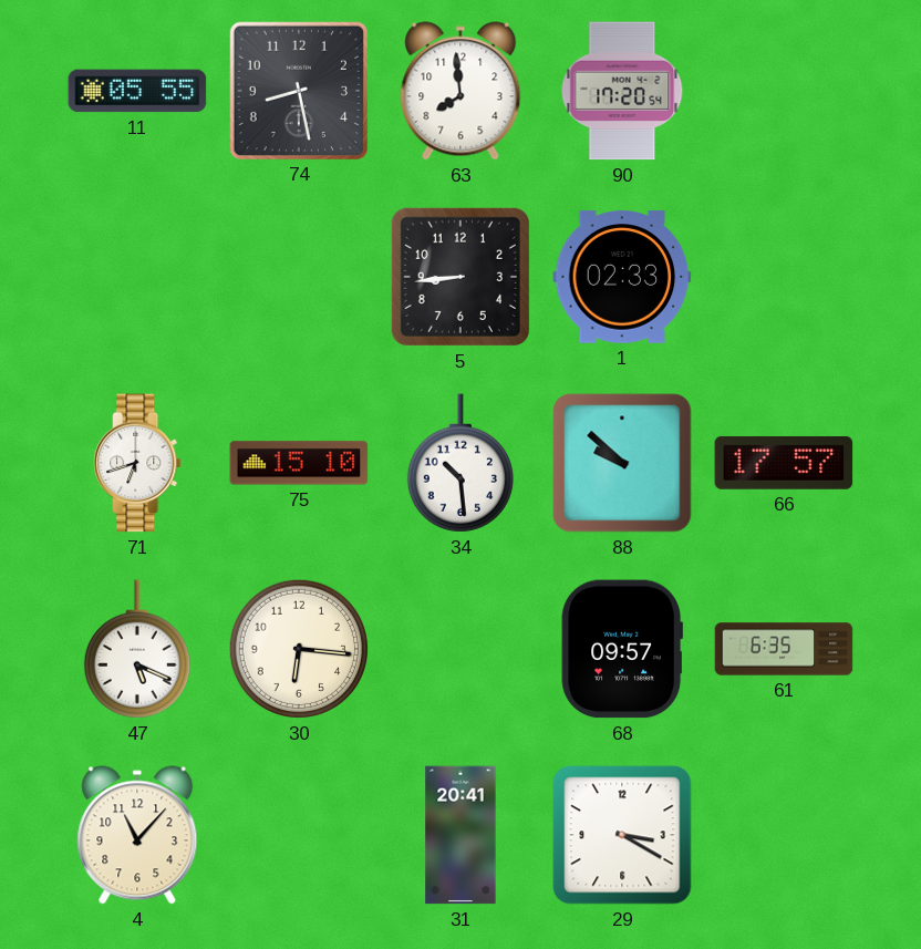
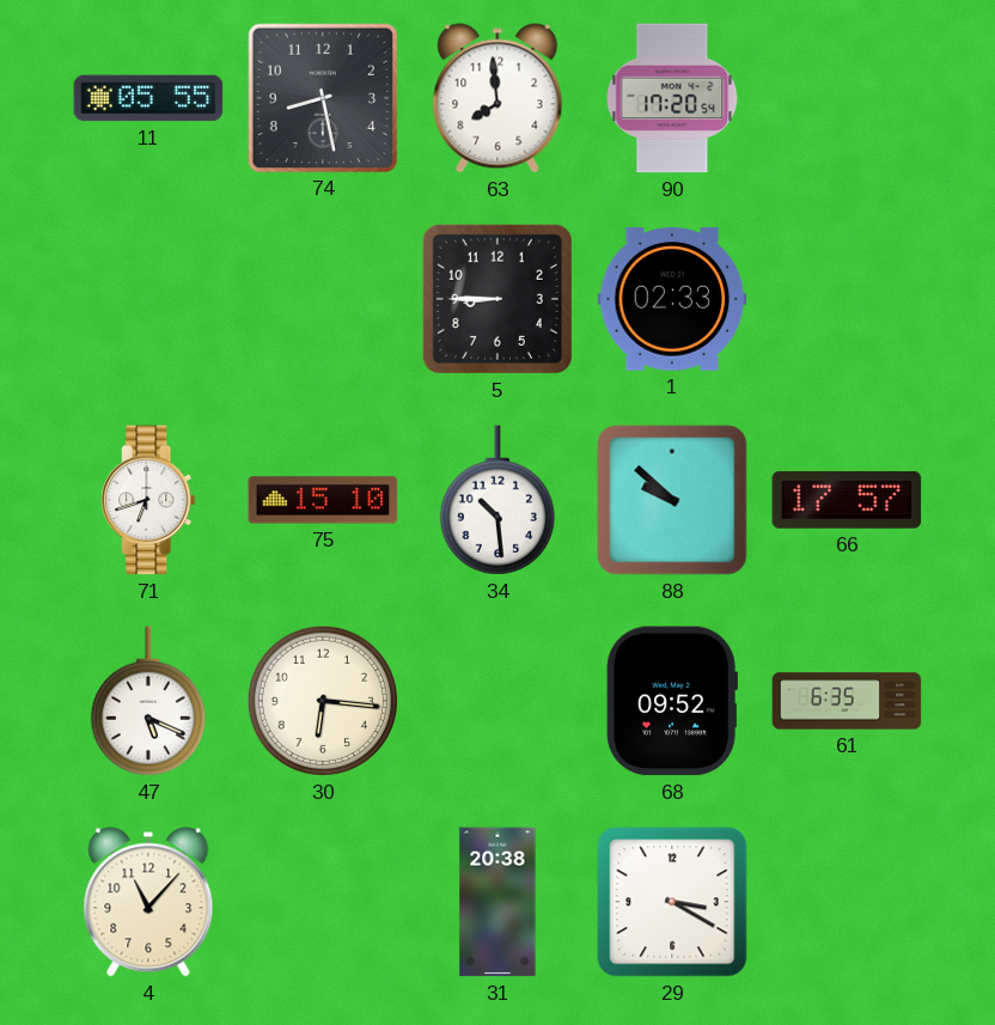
5: 8:44 -> 8:45 (497, 299)
68: 09:57 -> 09:52 (672, 701)
31: 20:41 -> 20:38 (497, 902)
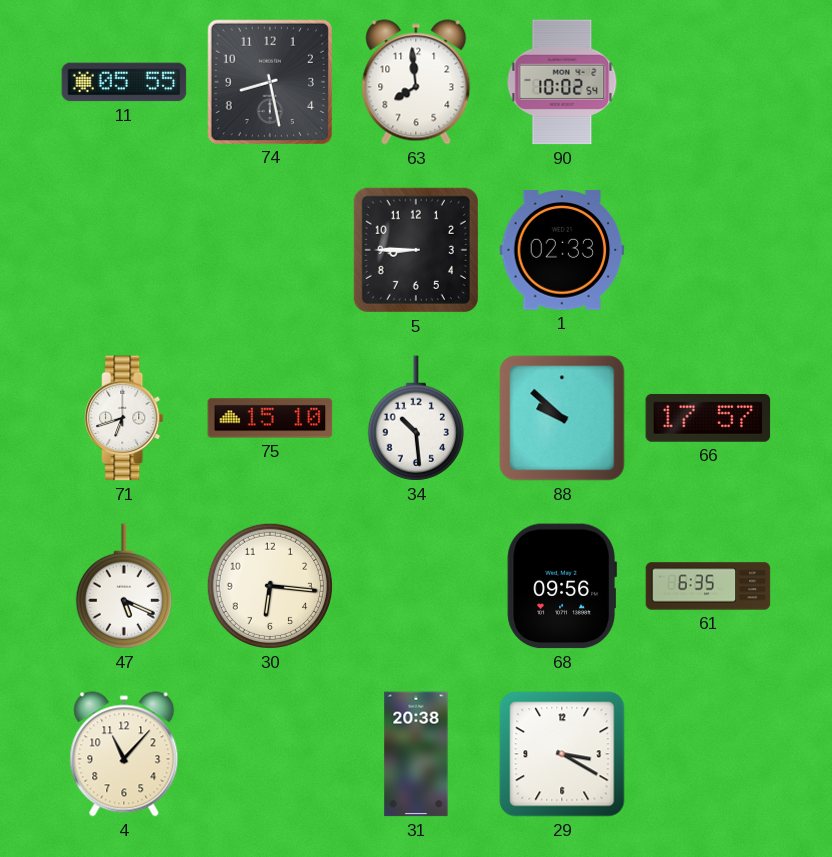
90: 17:20 -> 10:02 (562, 82)
68: 09:52 -> 09:56 (562, 586)
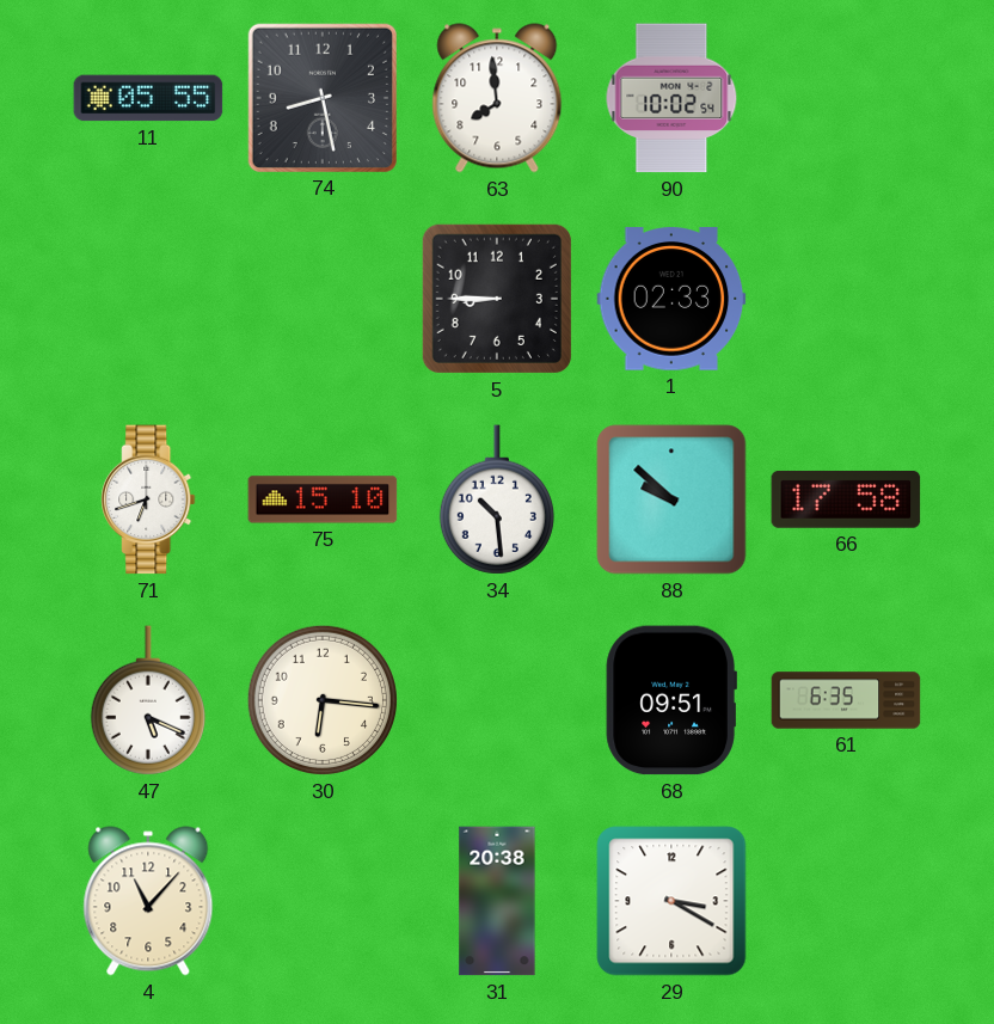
66: 17:57 -> 17:58 (846, 499)
68: 09:56 -> 09:51 (671, 700)
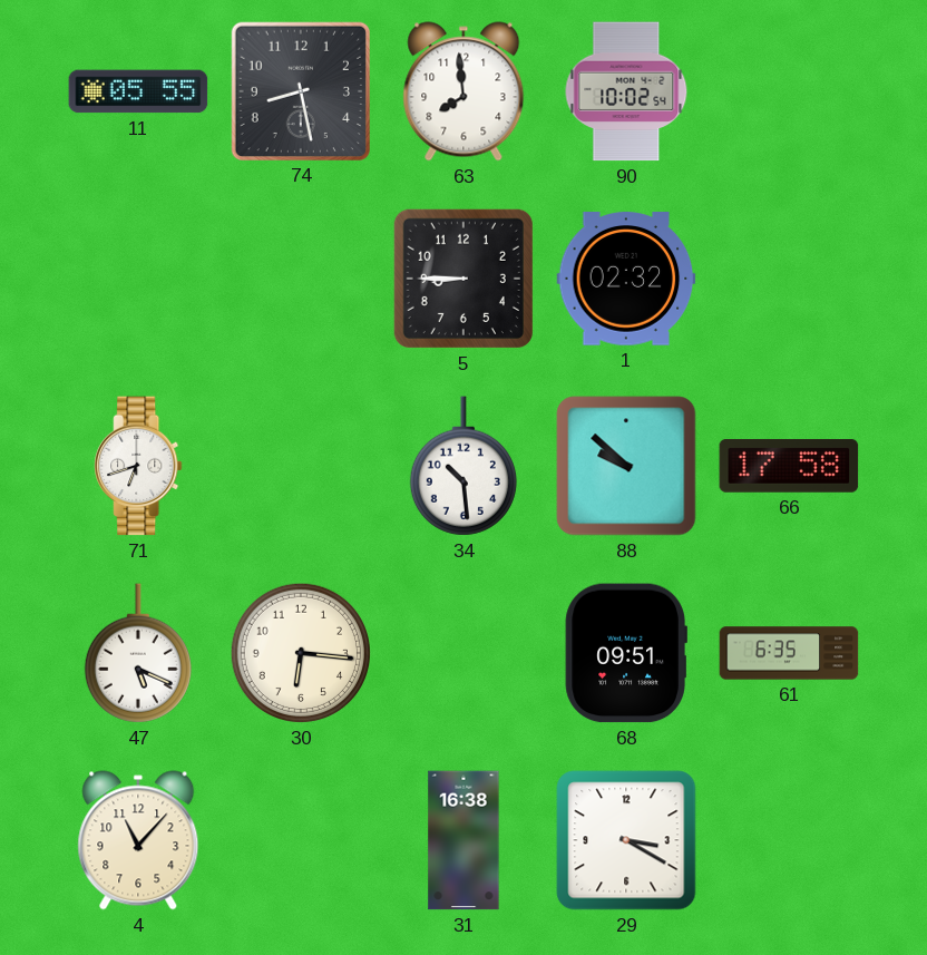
1: 02:33 -> 02:32 (626, 279)
75: 15:10 -> none (323, 499)
31: 20:38 -> 16:38 (463, 840)
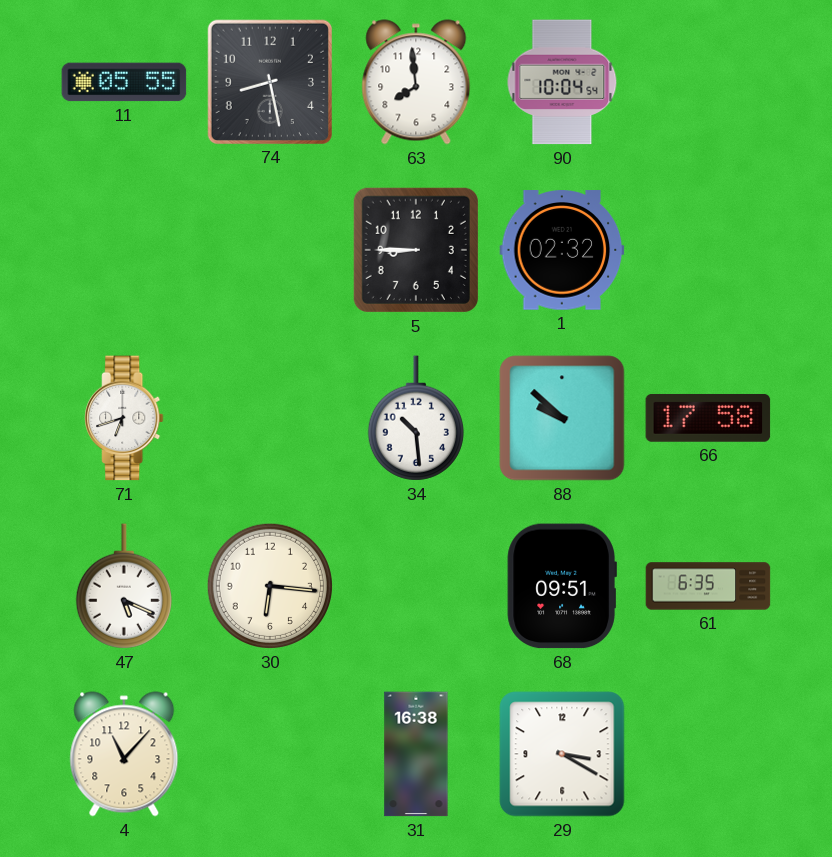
90: 10:02 -> 10:04 (562, 82)
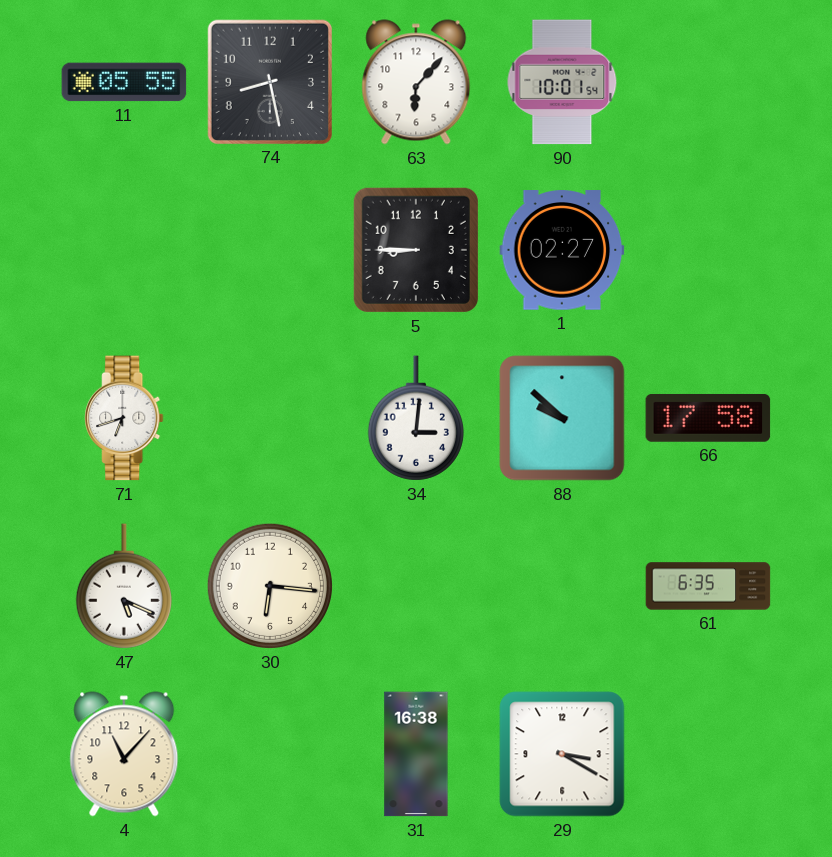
63: 7:59 -> 6:07 (416, 82)
90: 10:04 -> 10:01 (562, 82)
1: 02:32 -> 02:27 (562, 250)
34: 10:29 -> 3:01 (416, 418)
68: 09:51 -> none (562, 586)
